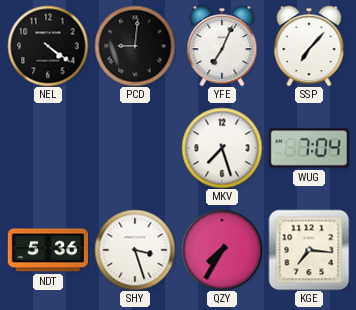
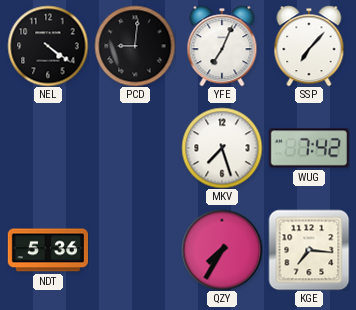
WUG: 7:04 -> 7:42 (308, 148)
SHY: 3:27 -> none (135, 250)
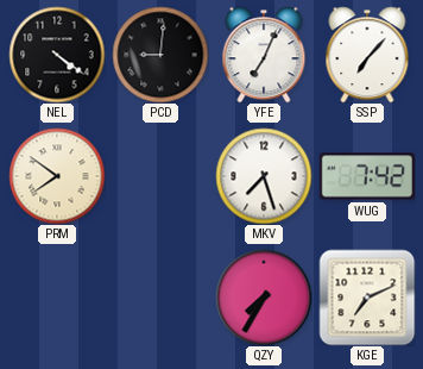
PRM: none -> 7:51 (57, 176)
NDT: 5:36 -> none (47, 250)
KGE: 7:16 -> 7:11 (367, 298)
